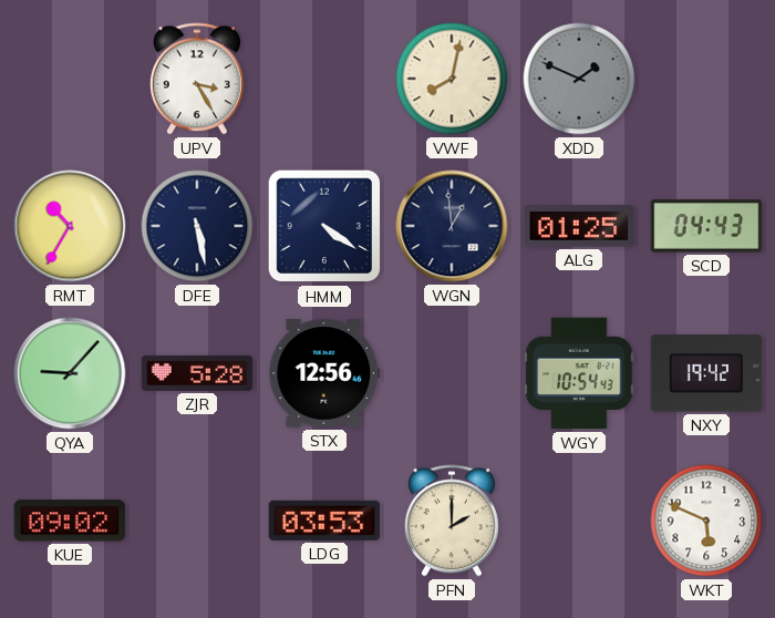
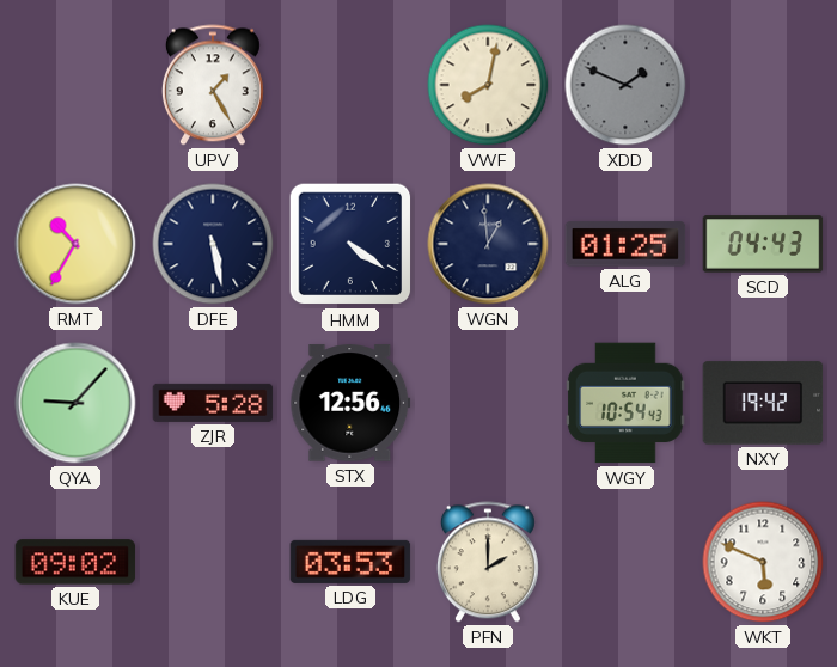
UPV: 3:25 -> 1:25 (213, 85)
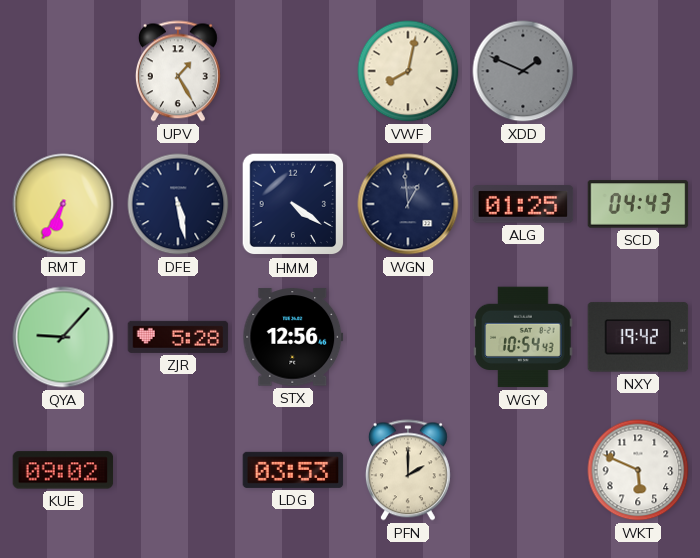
RMT: 10:35 -> 6:35 (63, 204)
